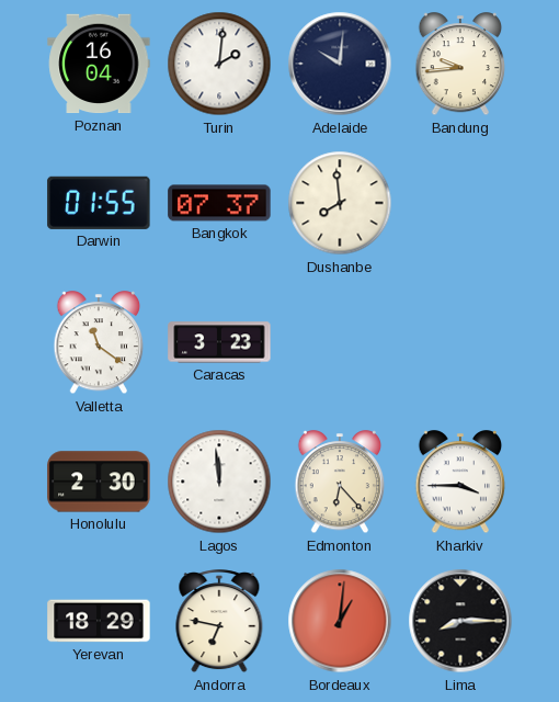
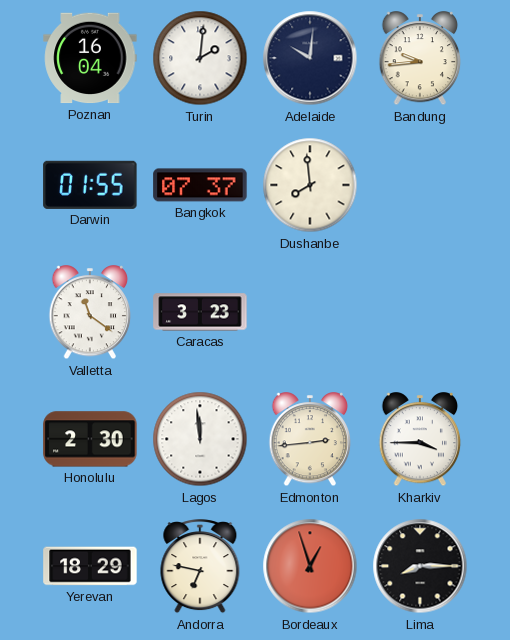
Edmonton: 6:23 -> 2:44 (310, 440)
Bordeaux: 1:01 -> 12:57 (310, 566)
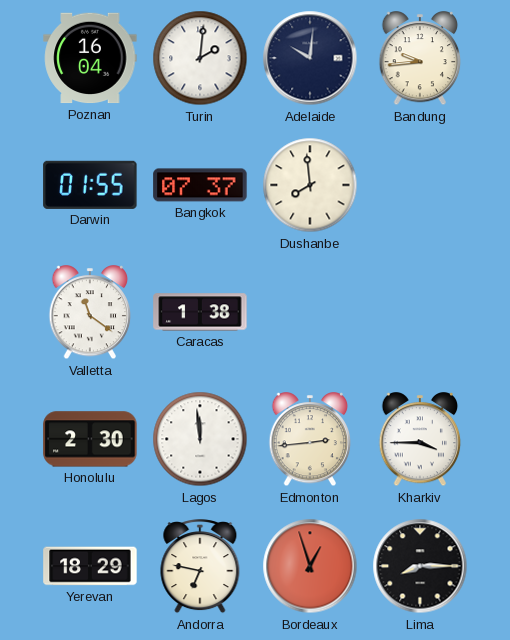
Caracas: 3:23 -> 1:38 (200, 312)
